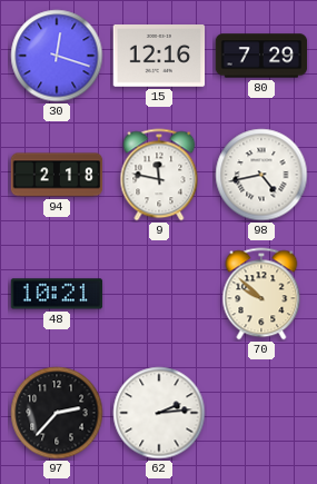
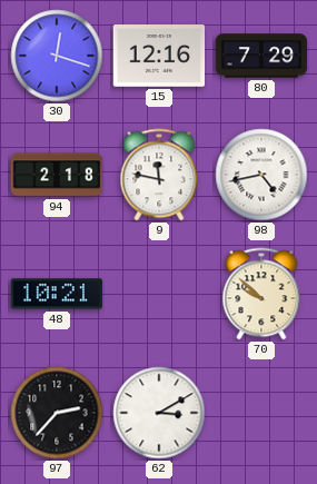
62: 2:14 -> 3:10 (159, 413)
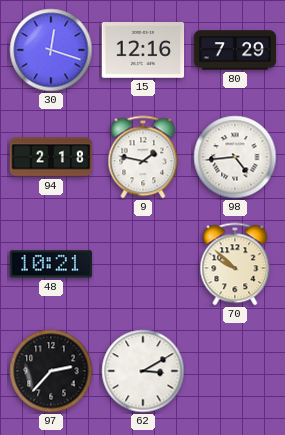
9: 11:47 -> 1:47 (143, 157)
98: 4:43 -> 4:44 (235, 157)
